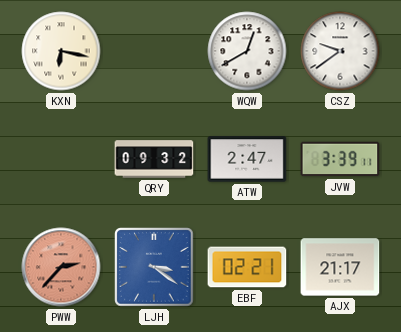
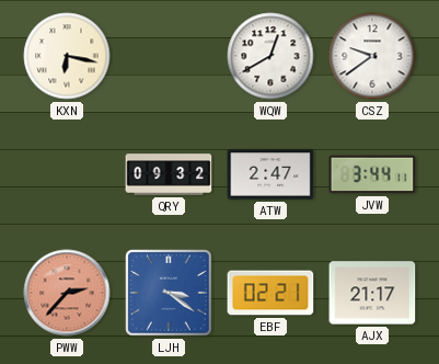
JVW: 3:39 -> 3:44 (372, 174)
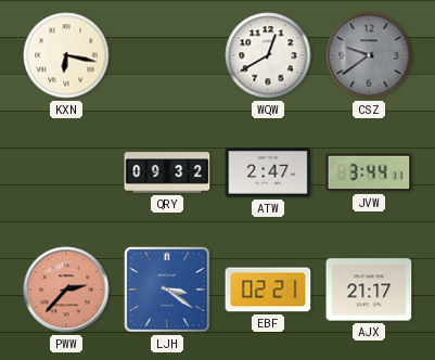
CSZ dial: white -> grey (369, 55)
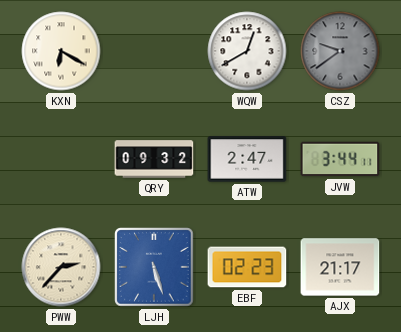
KXN: 6:17 -> 6:20 (61, 51)
PWW dial: salmon -> cream (61, 267)
LJH: 3:21 -> 5:27 (154, 267)
EBF: 02:21 -> 02:23 (247, 267)
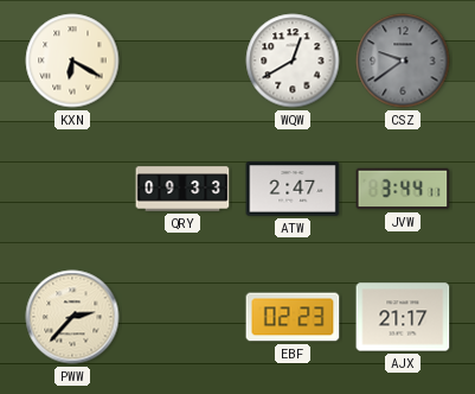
QRY: 09:32 -> 09:33 (182, 189)
LJH: 5:27 -> none (154, 267)
